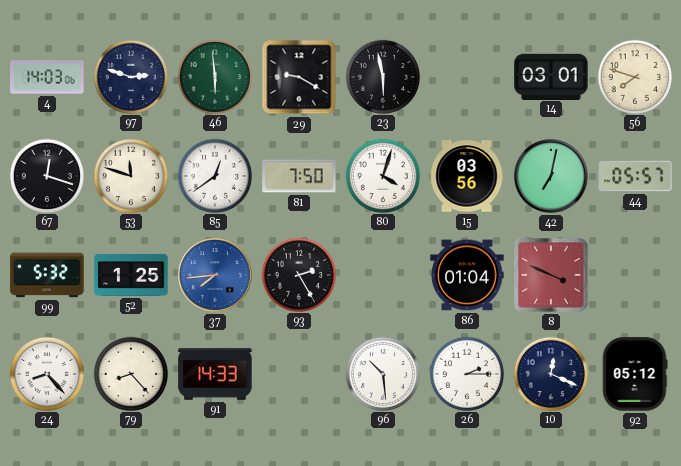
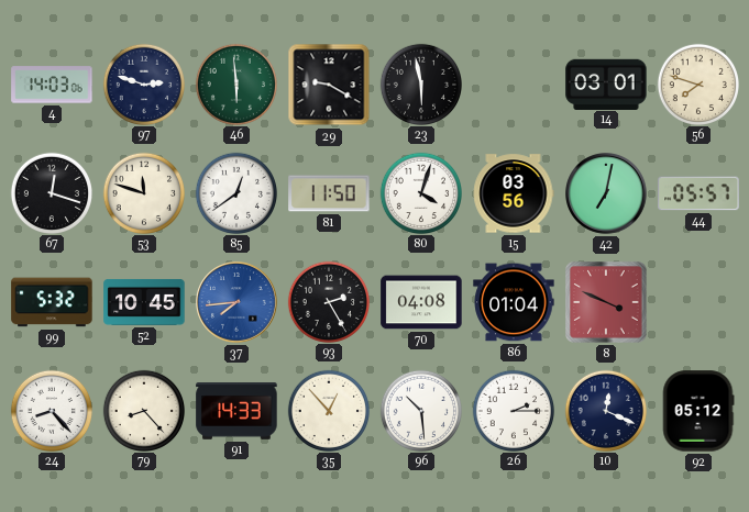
81: 7:50 -> 11:50 (329, 193)
52: 1:25 -> 10:45 (144, 302)
70: none -> 04:08 (421, 302)
35: none -> 12:53 (328, 410)
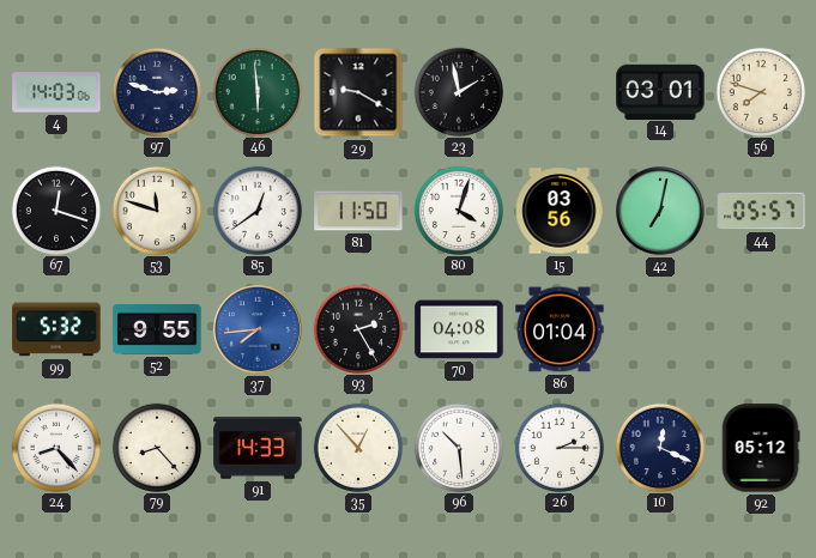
23: 5:58 -> 1:58 (458, 91)
52: 10:45 -> 9:55 (157, 329)
8: 3:49 -> none (606, 302)
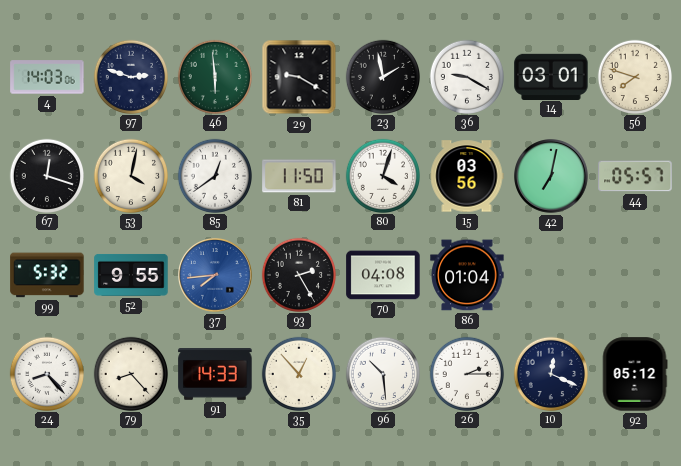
36: none -> 9:20 (466, 76)
53: 11:48 -> 4:02 (130, 175)
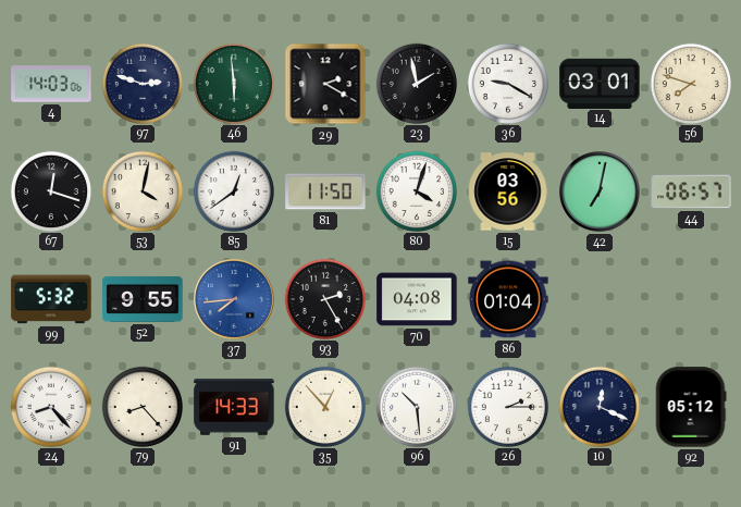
29: 9:20 -> 2:20 (325, 84)
44: 05:57 -> 06:57 (691, 191)
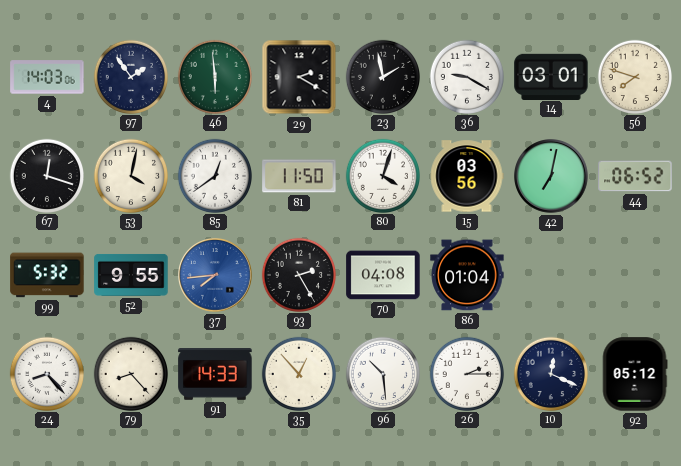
97: 2:48 -> 1:54 (130, 76)
44: 06:57 -> 06:52 (635, 176)
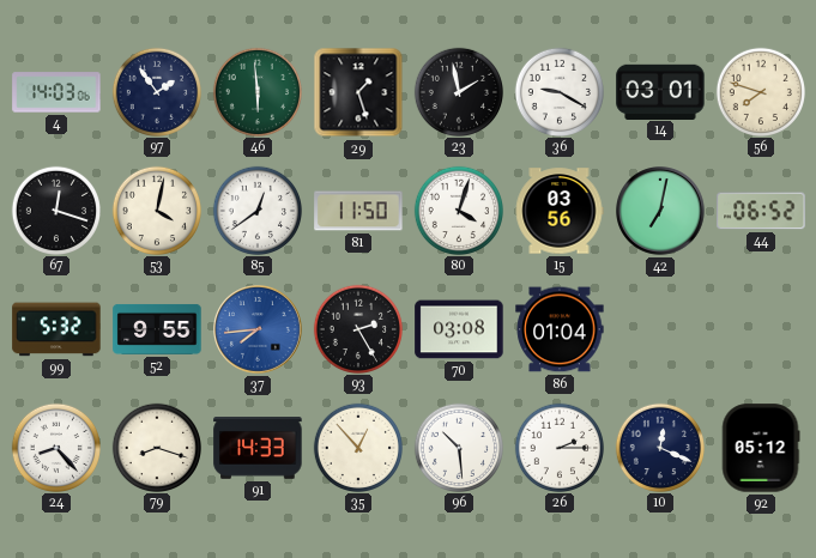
29: 2:20 -> 1:27 (358, 92)
70: 04:08 -> 03:08 (459, 329)
79: 8:23 -> 8:18 (156, 447)
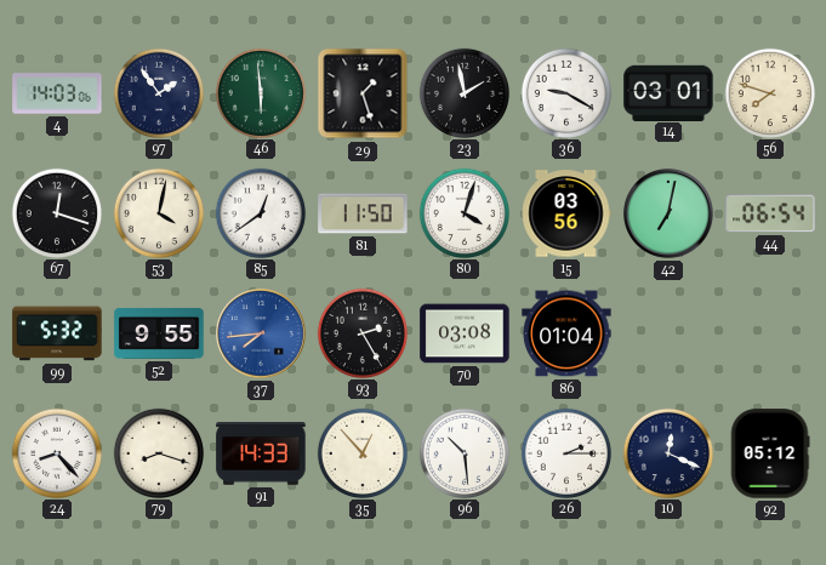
44: 06:52 -> 06:54 (770, 213)
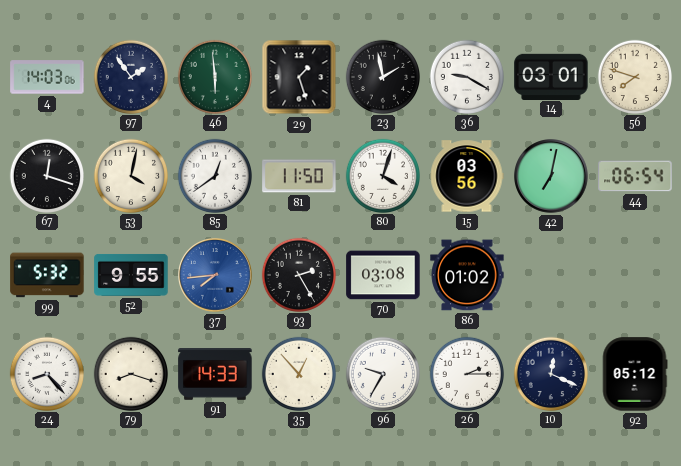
86: 01:04 -> 01:02 (467, 275)
96: 10:29 -> 9:35 (382, 373)
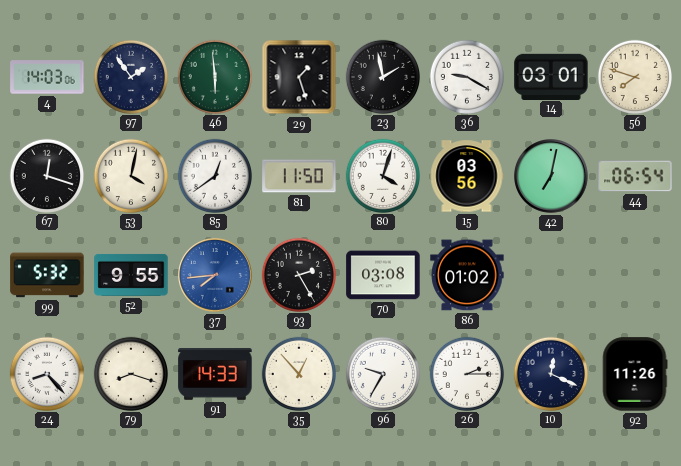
92: 05:12 -> 11:26 (635, 374)
